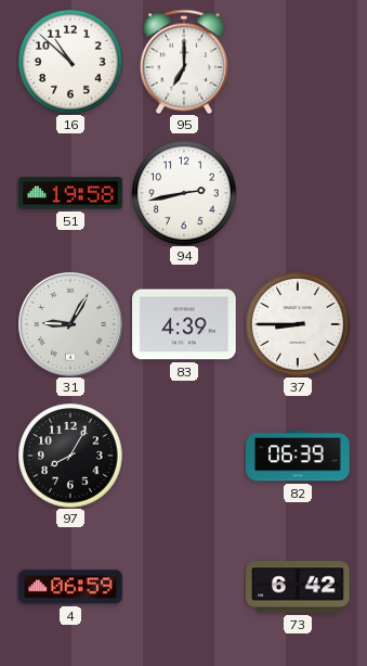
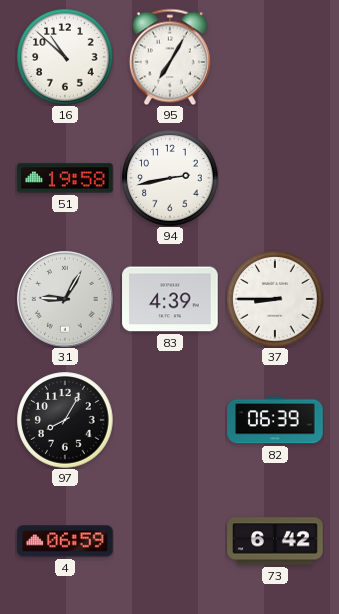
95: 7:00 -> 7:05 (170, 57)
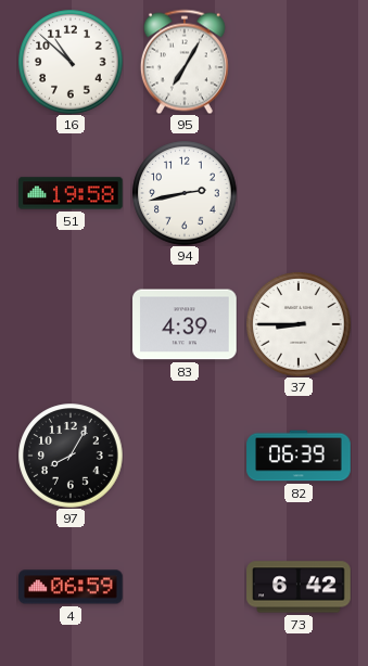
31: 9:05 -> none (65, 299)
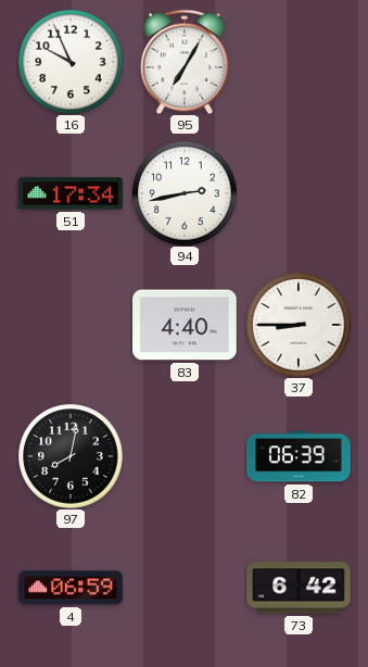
16: 10:52 -> 9:56 (71, 62)
51: 19:58 -> 17:34 (71, 193)
83: 4:39 -> 4:40 (185, 325)
97: 8:05 -> 8:02 (71, 456)
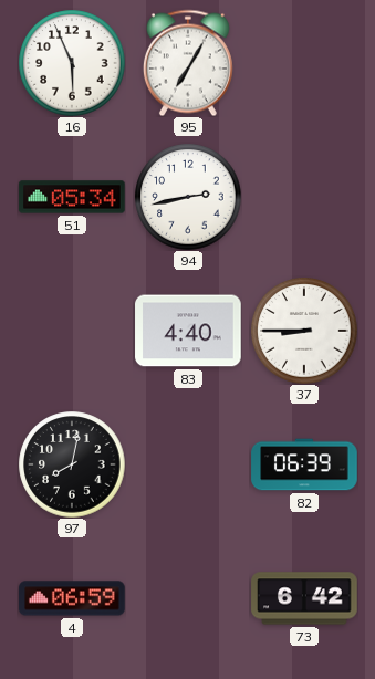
16: 9:56 -> 5:56 (72, 63)
51: 17:34 -> 05:34 (72, 197)
